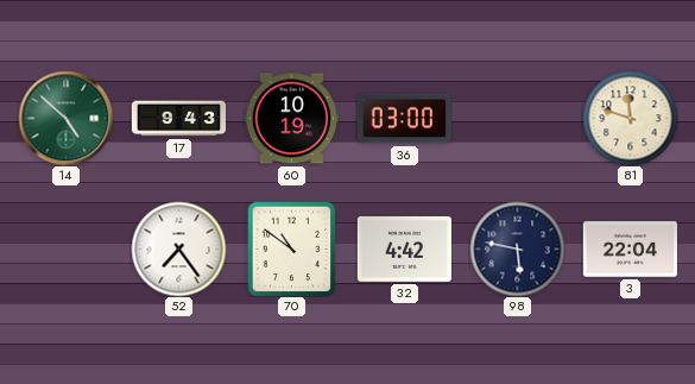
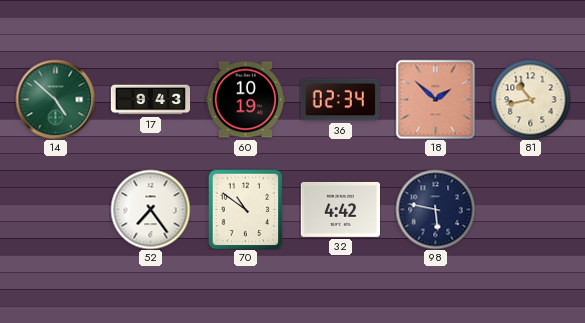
36: 03:00 -> 02:34 (340, 100)
18: none -> 1:52 (435, 99)
81: 11:48 -> 10:43 (530, 99)
3: 22:04 -> none (630, 250)
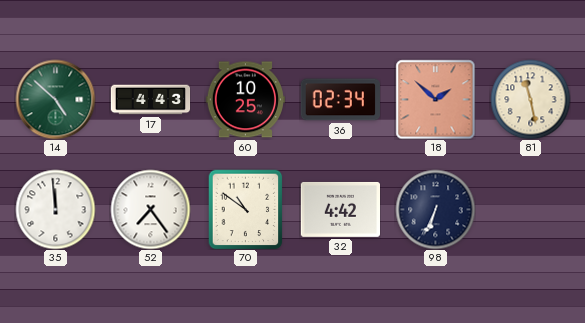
17: 9:43 -> 4:43 (150, 100)
60: 10:19 -> 10:25 (245, 100)
81: 10:43 -> 11:28 (530, 99)
35: none -> 11:59 (55, 209)
98: 5:47 -> 6:34 (435, 209)
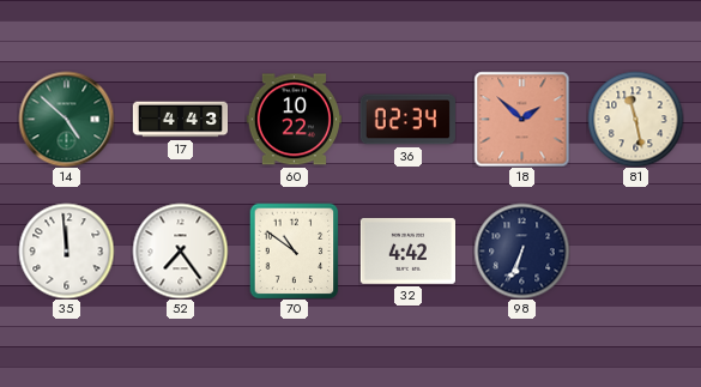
60: 10:25 -> 10:22 (294, 120)
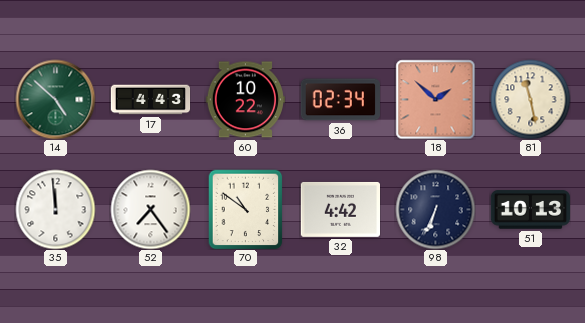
51: none -> 10:13 (530, 210)
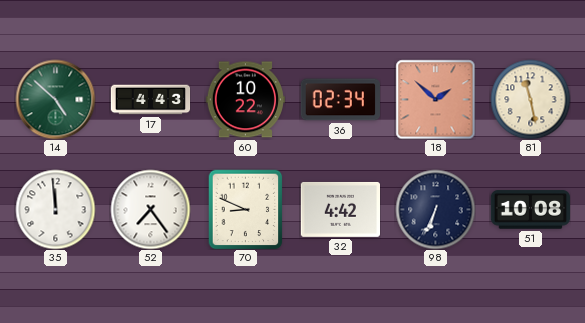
70: 10:51 -> 8:49 (246, 209)
51: 10:13 -> 10:08 (530, 210)
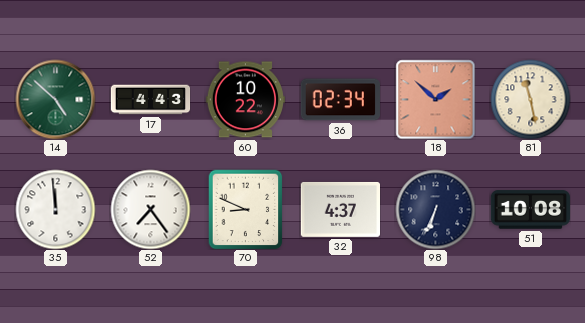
32: 4:42 -> 4:37 (340, 209)
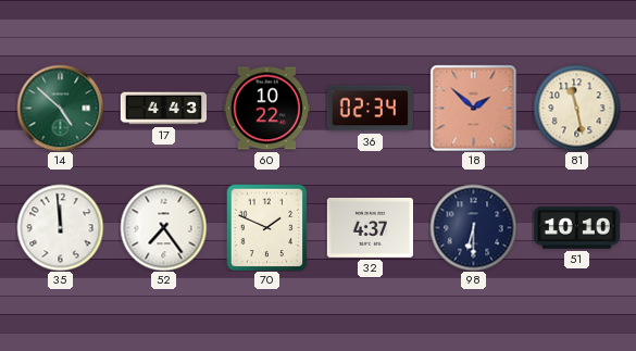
70: 8:49 -> 1:49 (267, 227)
98: 6:34 -> 6:30 (473, 227)
51: 10:08 -> 10:10 (576, 228)
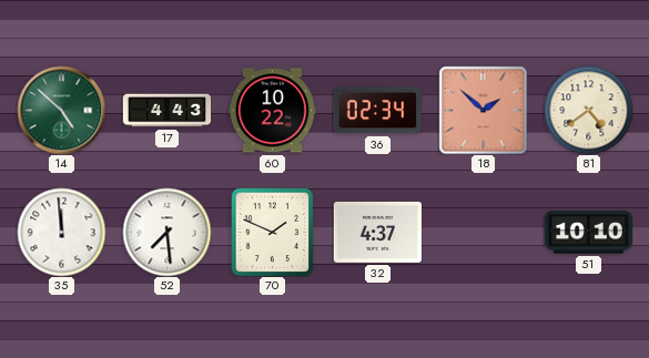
81: 11:28 -> 4:39 (588, 110)
52: 7:24 -> 7:29 (166, 232)
98: 6:30 -> none (473, 227)
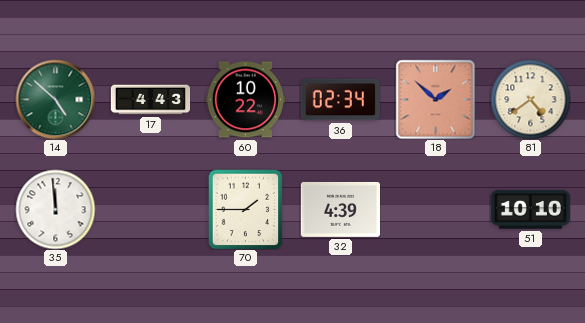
52: 7:29 -> none (166, 232)
70: 1:49 -> 1:45 (246, 209)
32: 4:37 -> 4:39 (340, 209)
